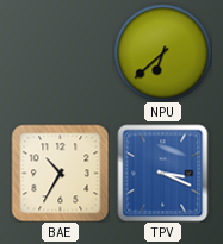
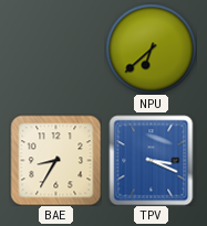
BAE: 10:35 -> 8:35 (55, 160)
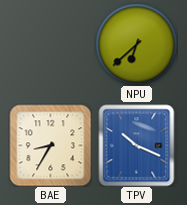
TPV: 3:19 -> 10:19 (137, 145)
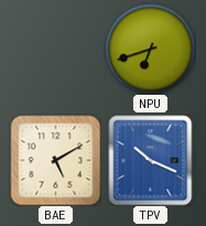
NPU: 6:38 -> 6:42 (150, 49)
BAE: 8:35 -> 5:10 (55, 160)
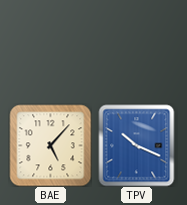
NPU: 6:42 -> none (150, 49)
BAE: 5:10 -> 5:07 (50, 145)
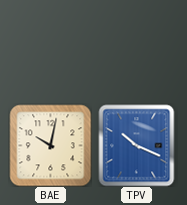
BAE: 5:07 -> 10:02 (50, 145)
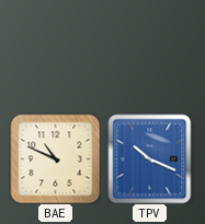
BAE: 10:02 -> 10:49 (55, 158)
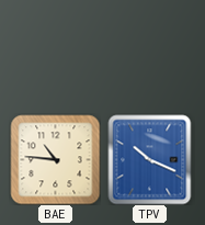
BAE: 10:49 -> 10:46 (55, 159)
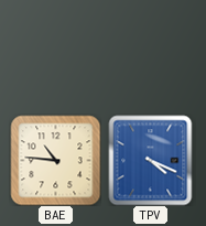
TPV: 10:19 -> 4:19 (151, 160)
